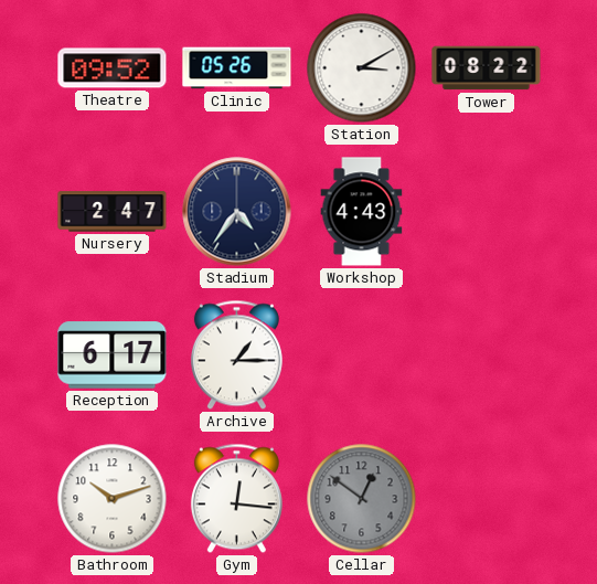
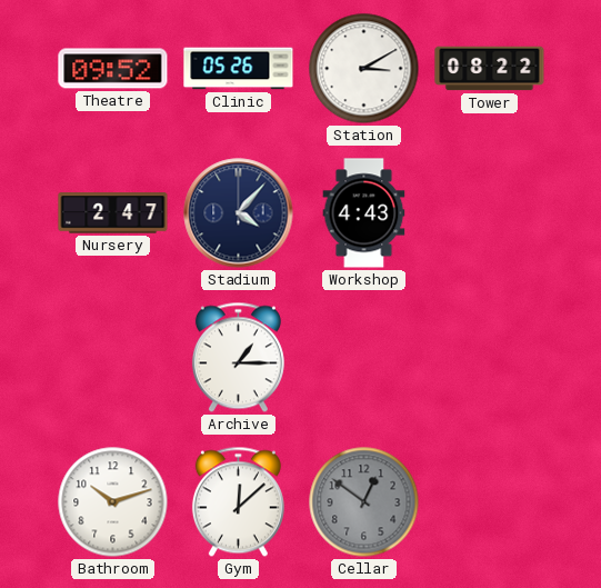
Stadium: 4:36 -> 4:07 (239, 213)
Reception: 6:17 -> none (113, 355)
Gym: 12:16 -> 12:08 (238, 502)
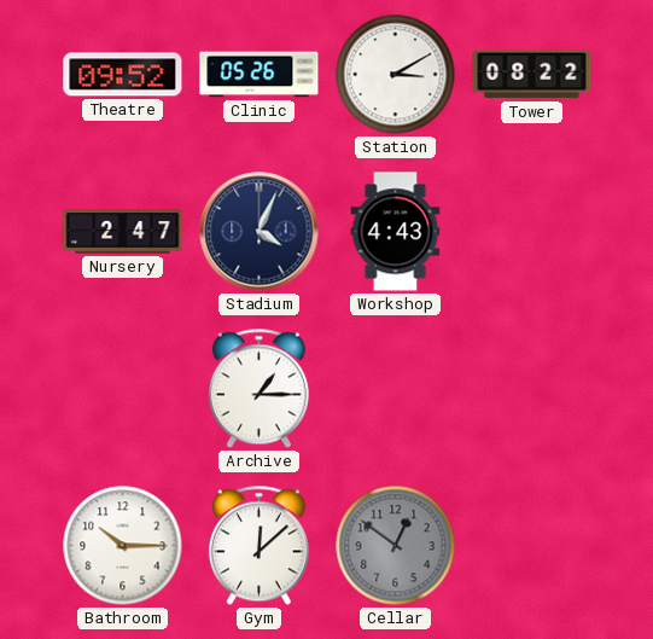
Stadium: 4:07 -> 4:04 (260, 232)
Bathroom: 10:12 -> 10:15 (123, 546)
